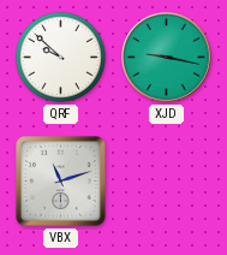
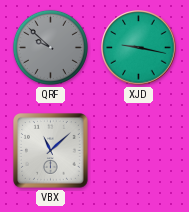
QRF dial: white -> grey (50, 47)
VBX: 11:12 -> 11:08 (51, 151)
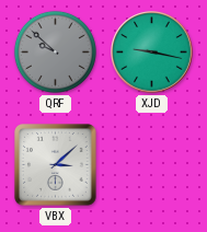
VBX: 11:08 -> 3:08 (56, 165)
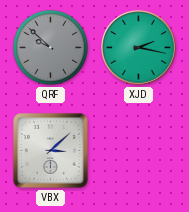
XJD: 9:17 -> 2:17 (139, 48)
